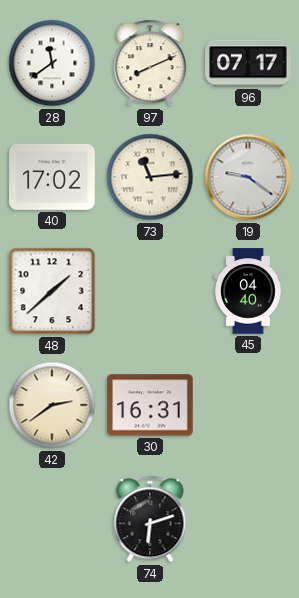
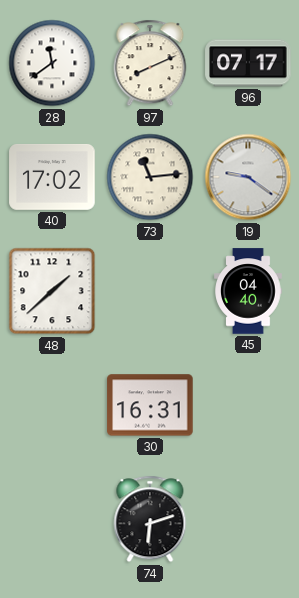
42: 2:39 -> none (52, 405)
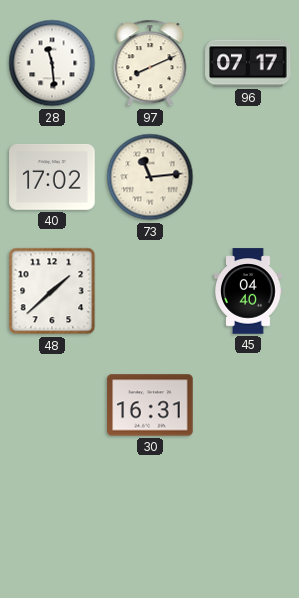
28: 11:39 -> 11:29 (52, 63)
19: 9:21 -> none (248, 177)
74: 6:12 -> none (150, 519)
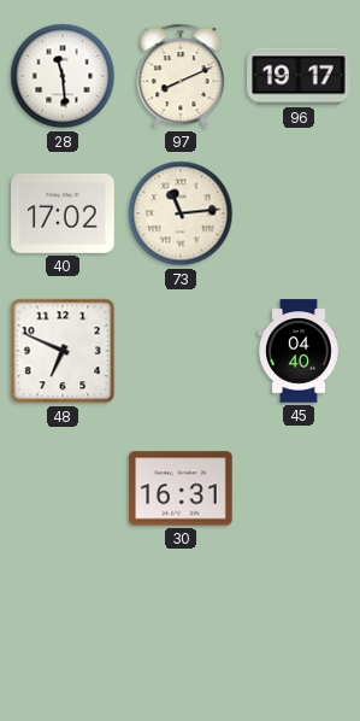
96: 07:17 -> 19:17 (299, 76)
48: 1:38 -> 6:49 (63, 351)
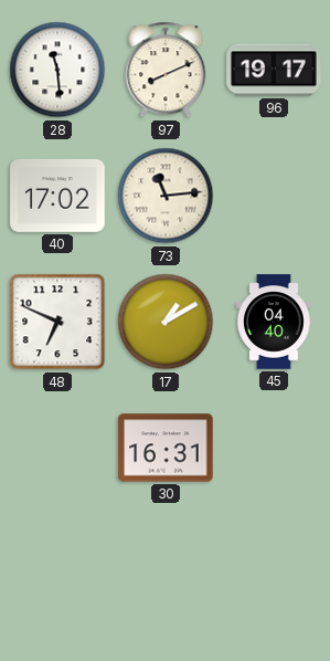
17: none -> 1:10 (166, 322)
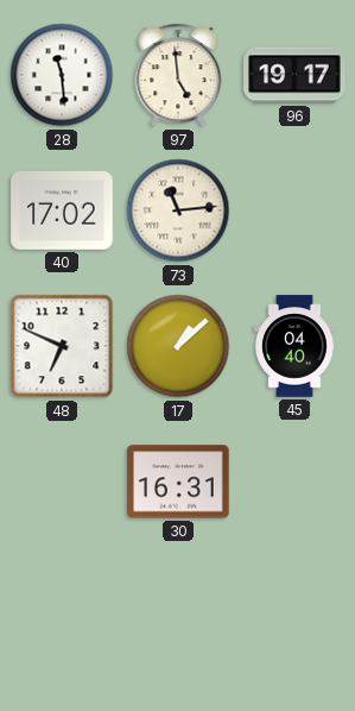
97: 8:11 -> 4:59 (178, 75)
17: 1:10 -> 1:08 (178, 346)
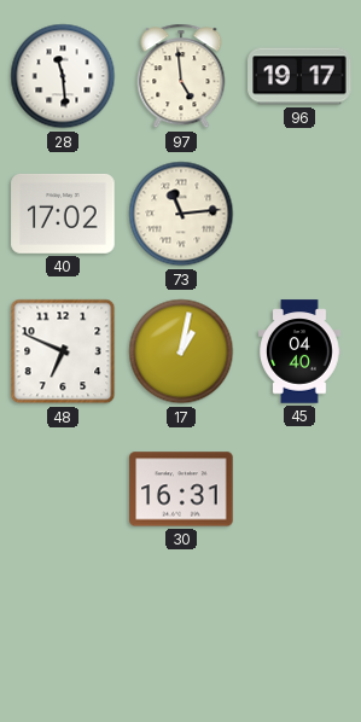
17: 1:08 -> 1:02 (181, 351)
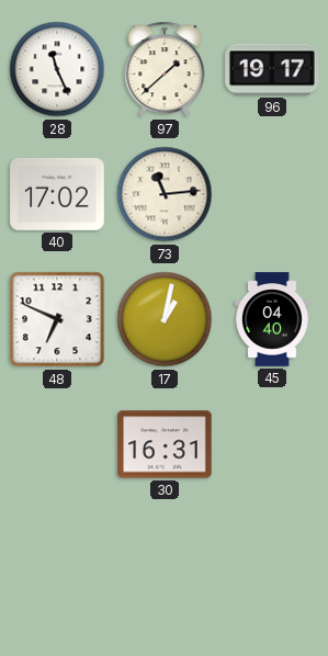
28: 11:29 -> 11:26 (57, 69)
97: 4:59 -> 1:38 (165, 69)
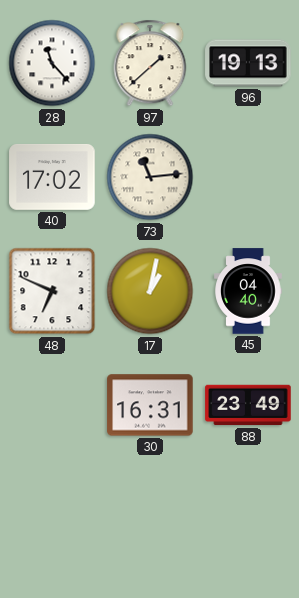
28: 11:26 -> 11:23 (52, 63)
96: 19:17 -> 19:13 (248, 63)
88: none -> 23:49 (248, 405)
